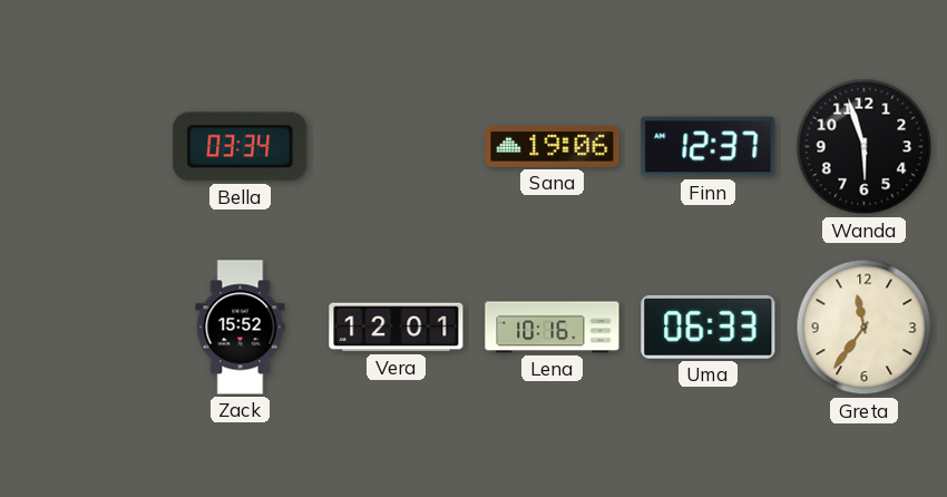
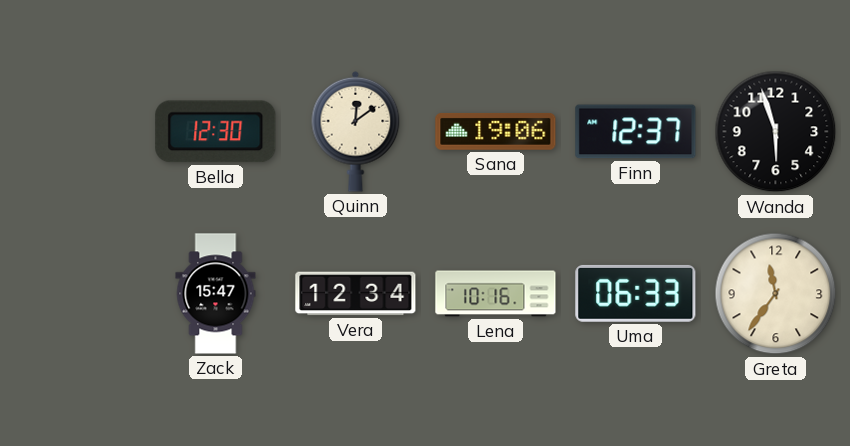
Bella: 03:34 -> 12:30 (216, 132)
Quinn: none -> 12:09 (356, 131)
Zack: 15:52 -> 15:47 (216, 294)
Vera: 12:01 -> 12:34 (356, 294)
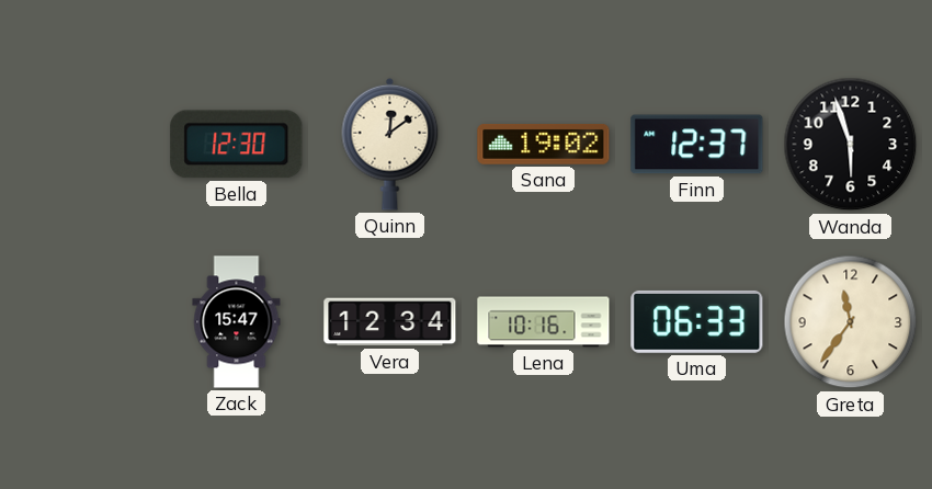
Sana: 19:06 -> 19:02 (544, 144)
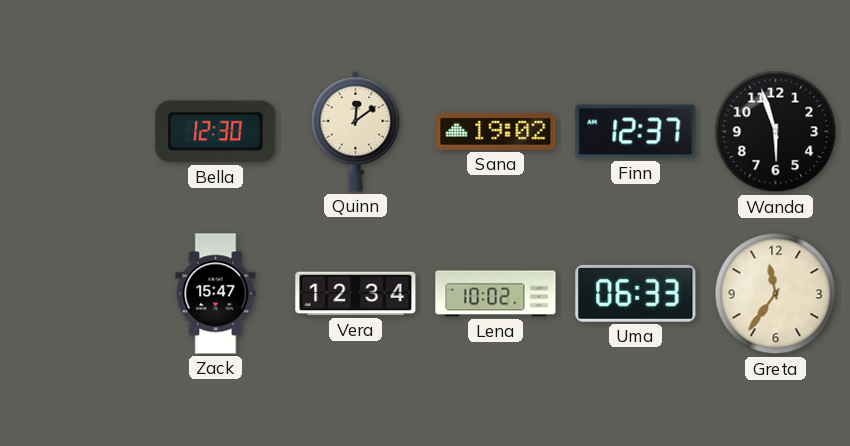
Lena: 10:16 -> 10:02 (496, 294)
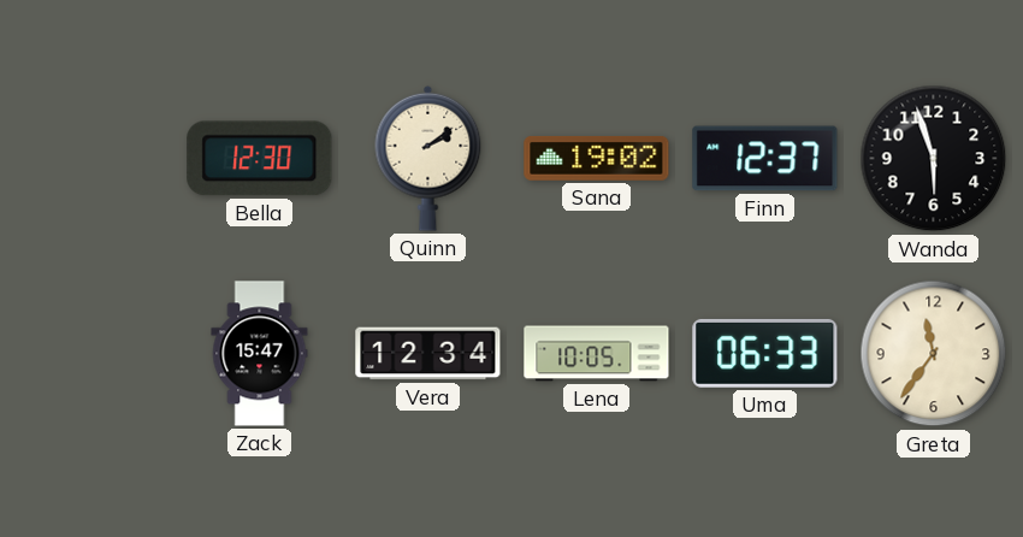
Quinn: 12:09 -> 2:09 (428, 158)
Lena: 10:02 -> 10:05 (597, 354)
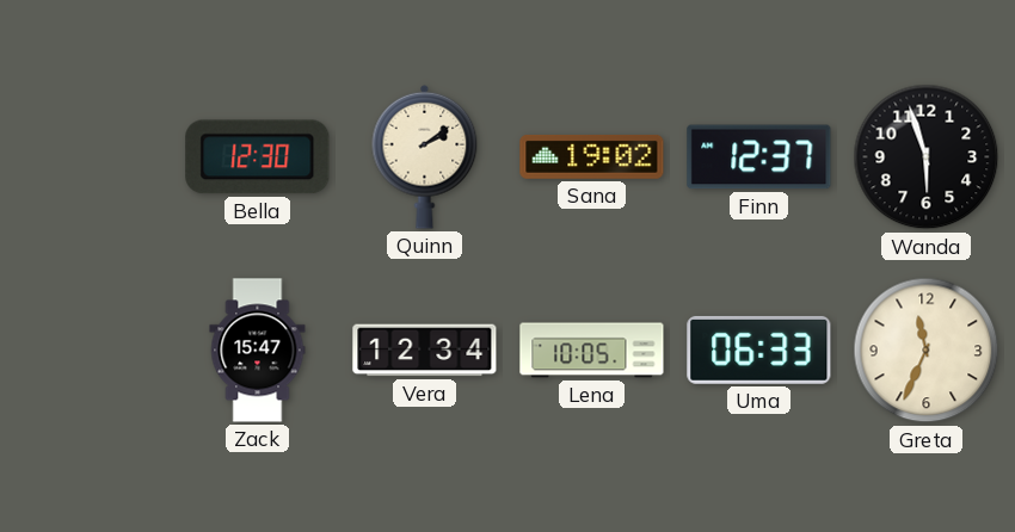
Greta: 11:36 -> 11:34 (927, 351)
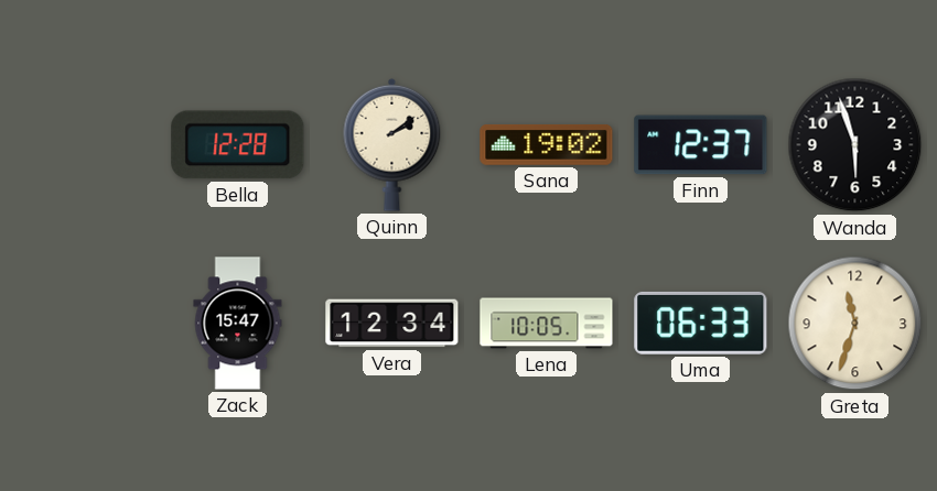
Bella: 12:30 -> 12:28 (238, 145)
Greta: 11:34 -> 11:33 (855, 324)
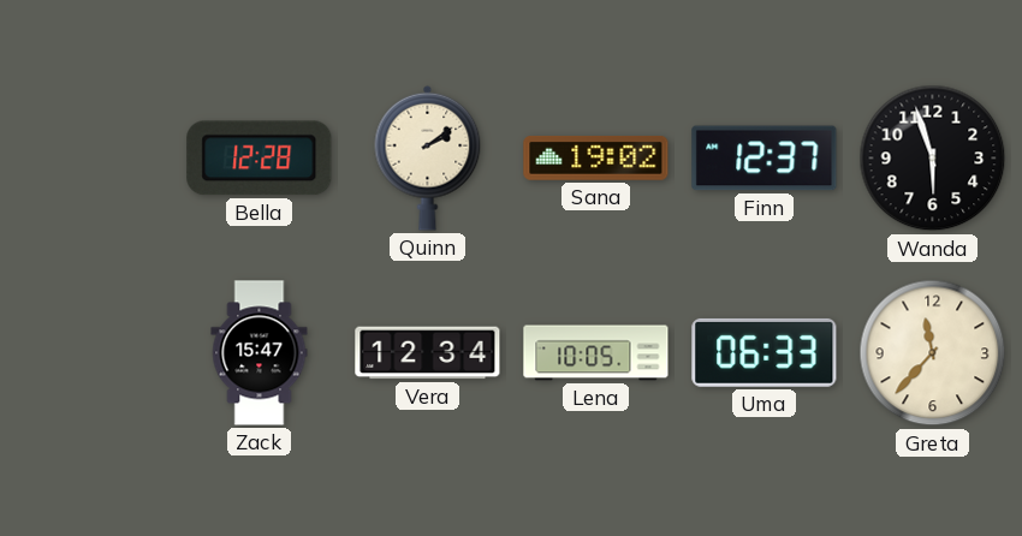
Greta: 11:33 -> 11:37 (933, 353)
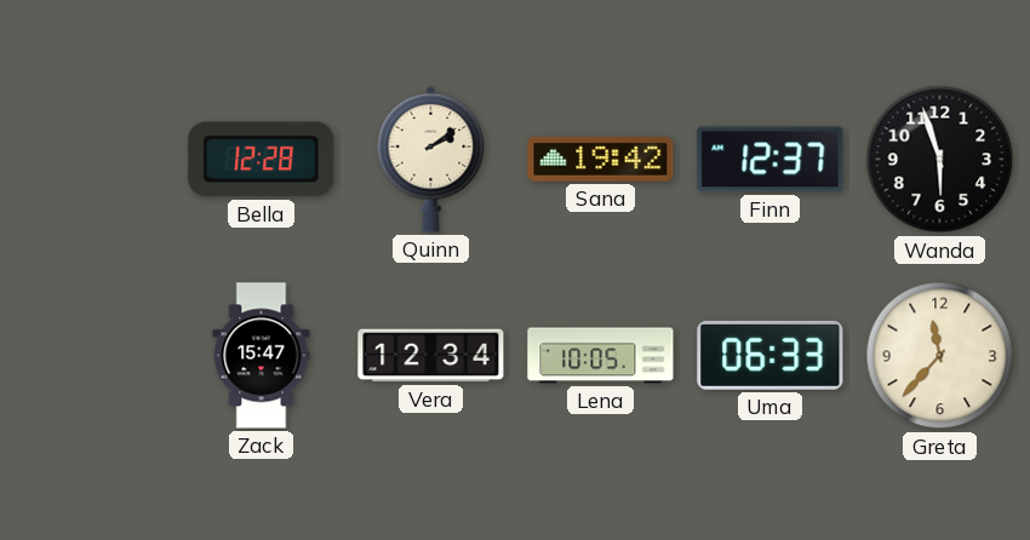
Sana: 19:02 -> 19:42 (601, 159)
